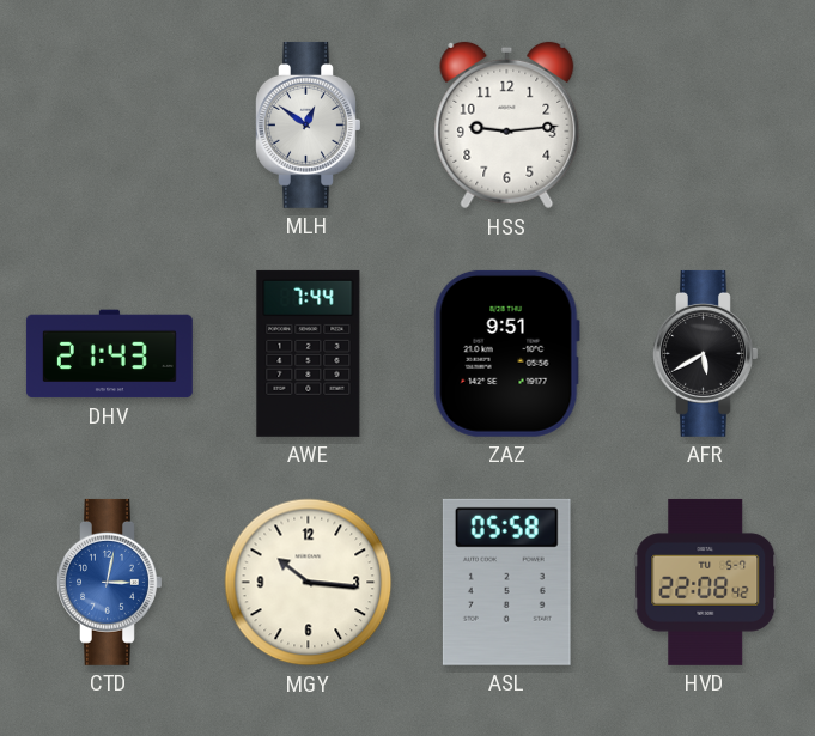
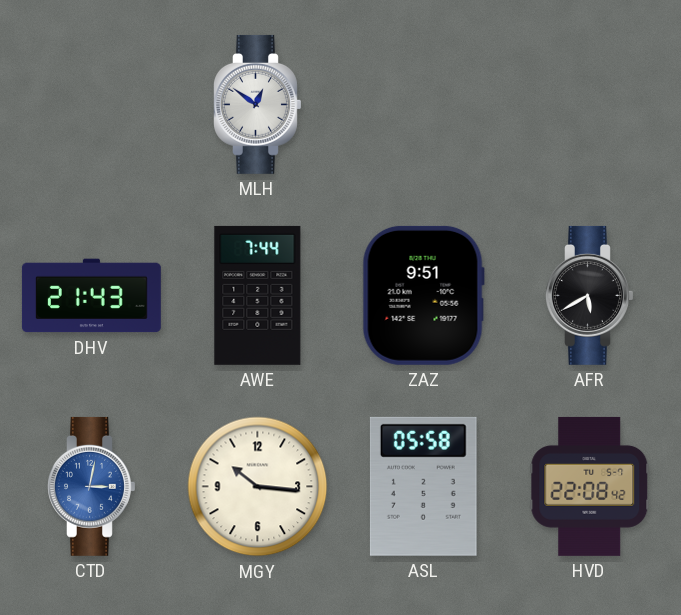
HSS: 9:14 -> none (507, 126)
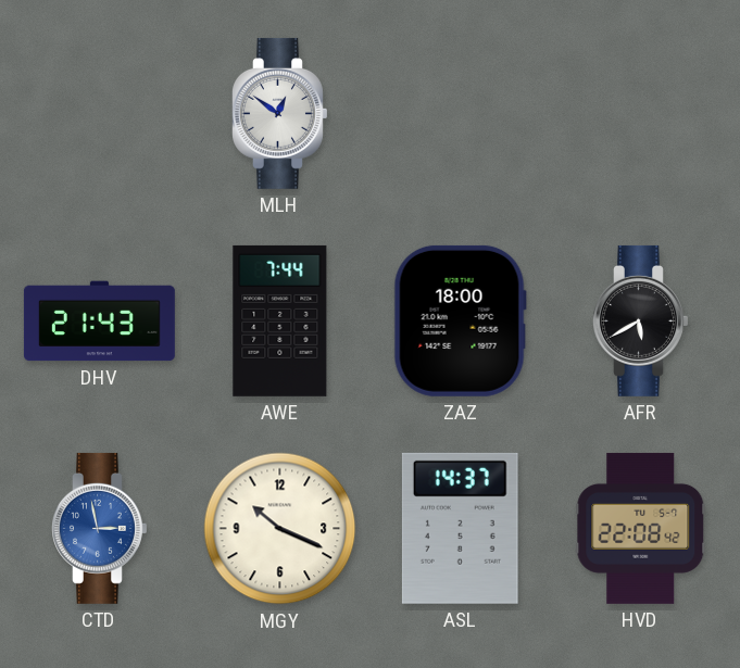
ZAZ: 9:51 -> 18:00 (460, 320)
CTD: 3:02 -> 2:58 (100, 528)
MGY: 10:16 -> 10:19 (280, 529)
ASL: 05:58 -> 14:37 (460, 528)
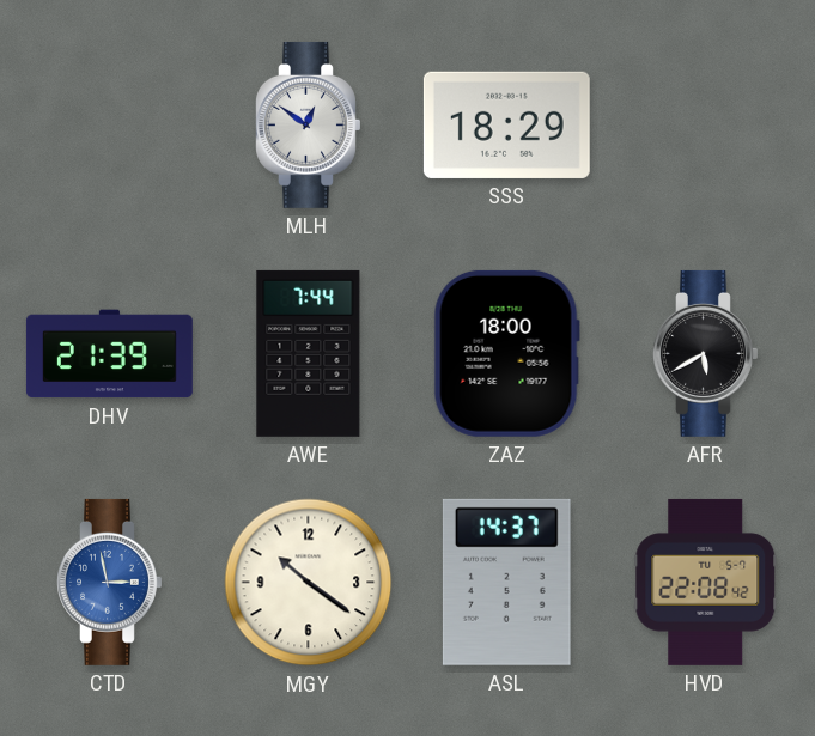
SSS: none -> 18:29 (506, 124)
DHV: 21:43 -> 21:39 (109, 354)
MGY: 10:19 -> 10:21 (309, 583)
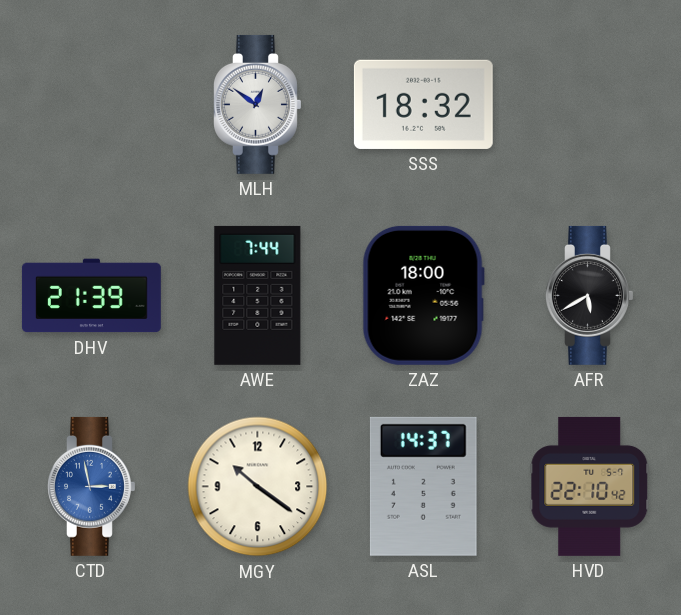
SSS: 18:29 -> 18:32 (423, 104)
HVD: 22:08 -> 22:10 (590, 486)
